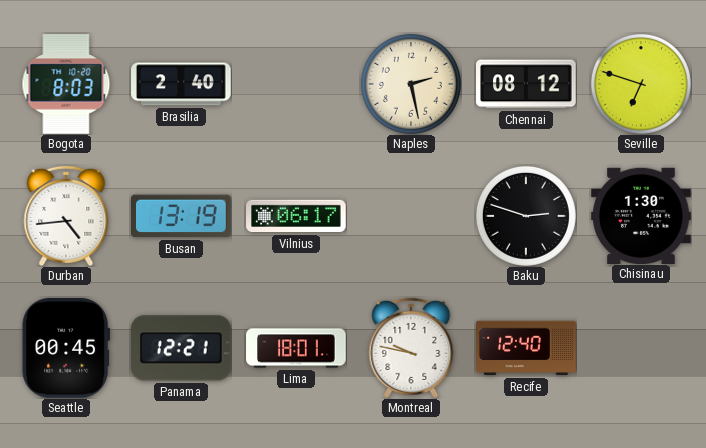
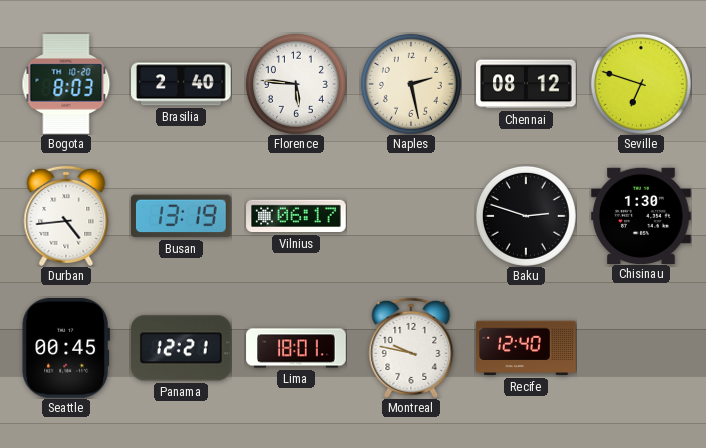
Florence: none -> 5:46 (296, 84)
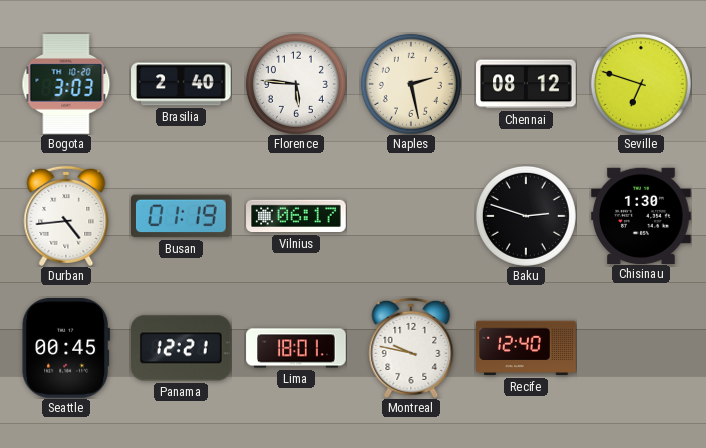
Bogota: 8:03 -> 3:03 (66, 84)
Busan: 13:19 -> 01:19 (182, 216)
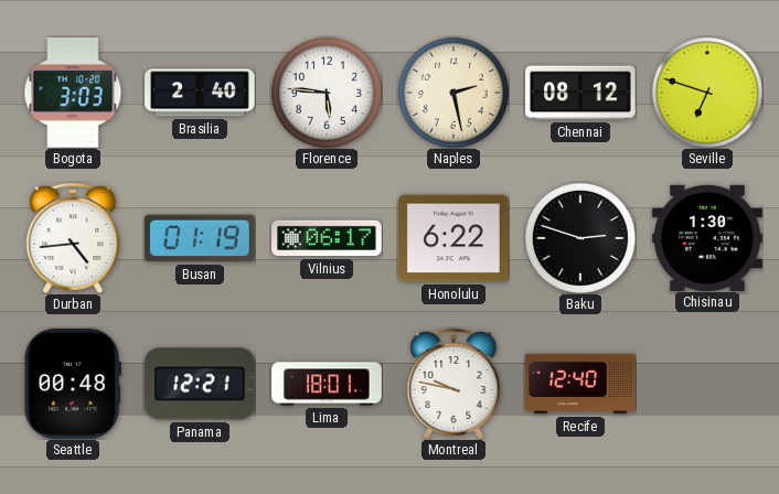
Honolulu: none -> 6:22 (455, 238)
Seattle: 00:45 -> 00:48 (72, 385)
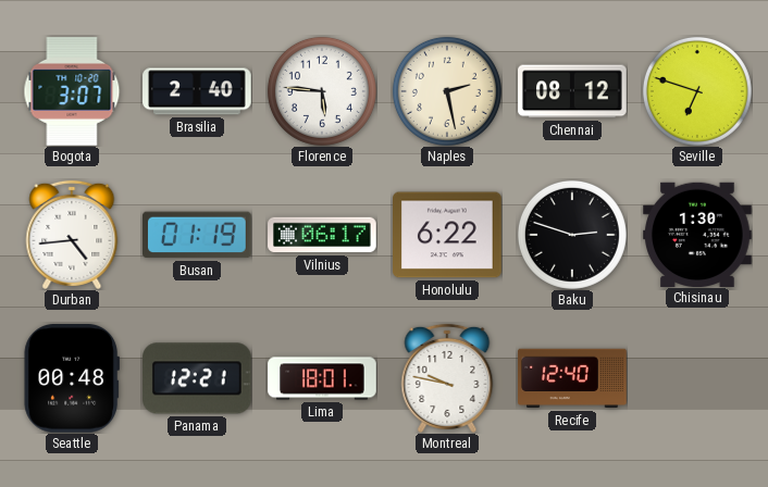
Bogota: 3:03 -> 3:07 (72, 91)
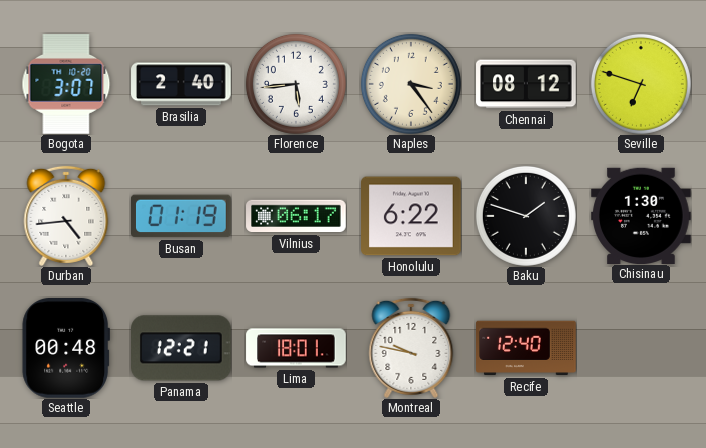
Florence: 5:46 -> 5:44 (296, 84)
Naples: 2:28 -> 3:24 (411, 84)
Baku: 2:48 -> 1:48 (526, 216)
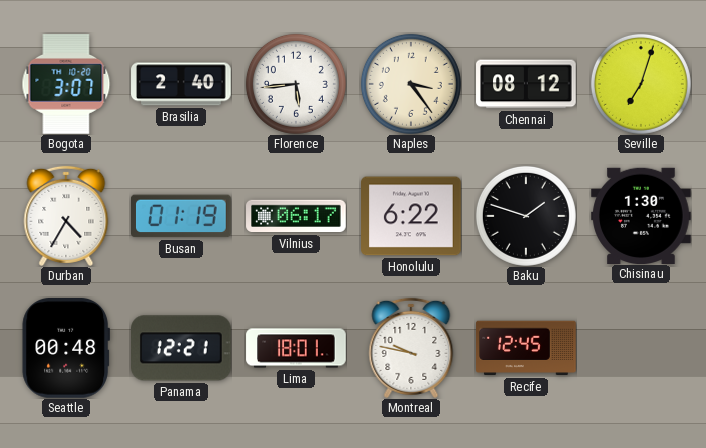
Seville: 6:48 -> 7:03 (641, 84)
Durban: 4:44 -> 4:35 (66, 216)
Recife: 12:40 -> 12:45 (526, 348)
